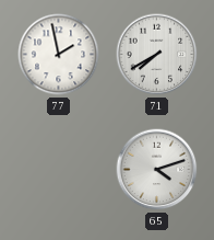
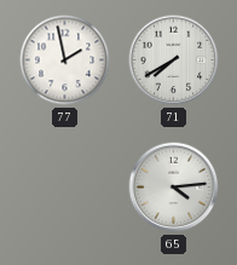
65: 4:12 -> 4:14 (174, 188)
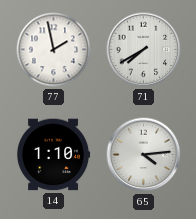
14: none -> 1:10 (53, 155)
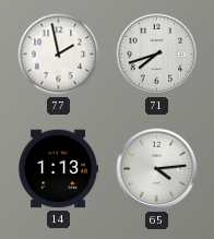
71: 7:40 -> 7:42 (157, 55)
14: 1:10 -> 1:13 (58, 169)
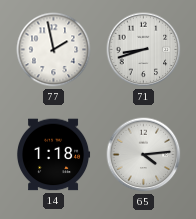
71: 7:42 -> 8:42 (144, 50)
14: 1:13 -> 1:18 (53, 155)
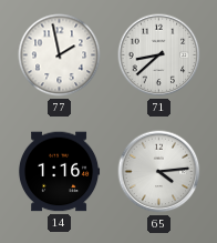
71: 8:42 -> 8:38 (159, 55)
14: 1:18 -> 1:16 (59, 172)
